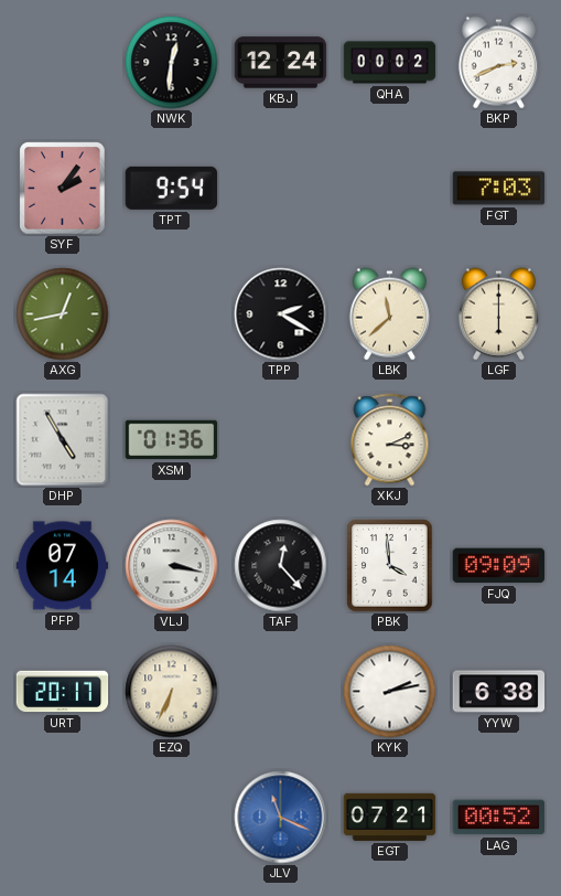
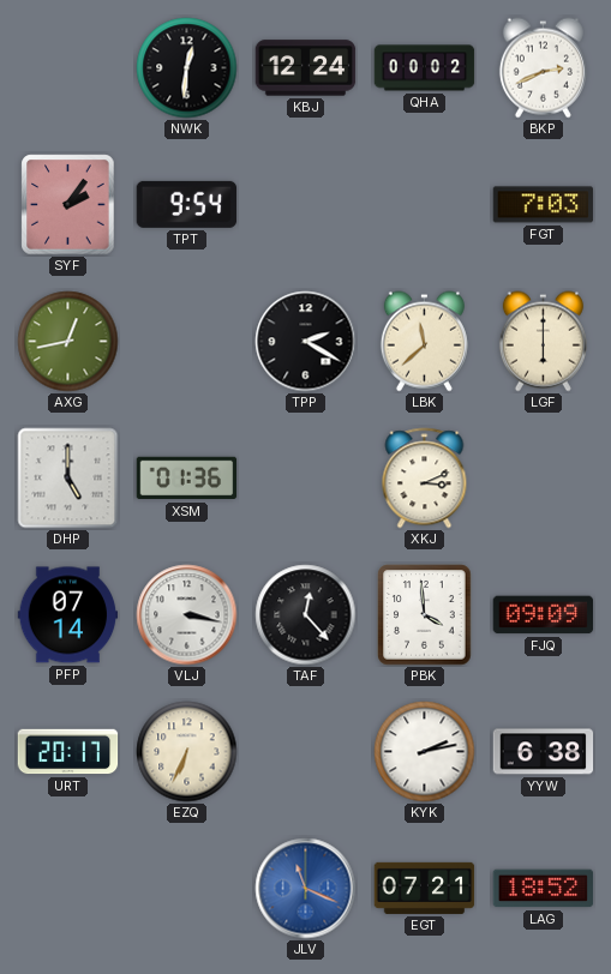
DHP: 4:55 -> 5:00 (68, 479)
LAG: 00:52 -> 18:52 (544, 889)
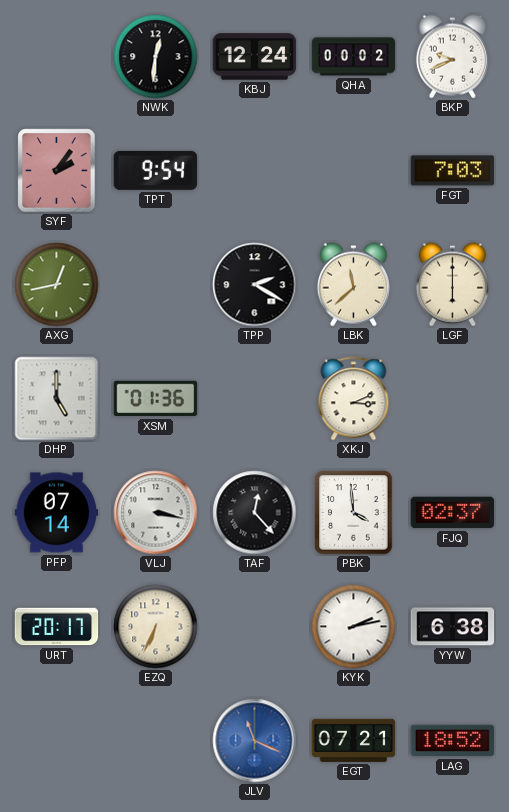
BKP: 2:41 -> 9:41 (452, 57)
FJQ: 09:09 -> 02:37 (453, 513)
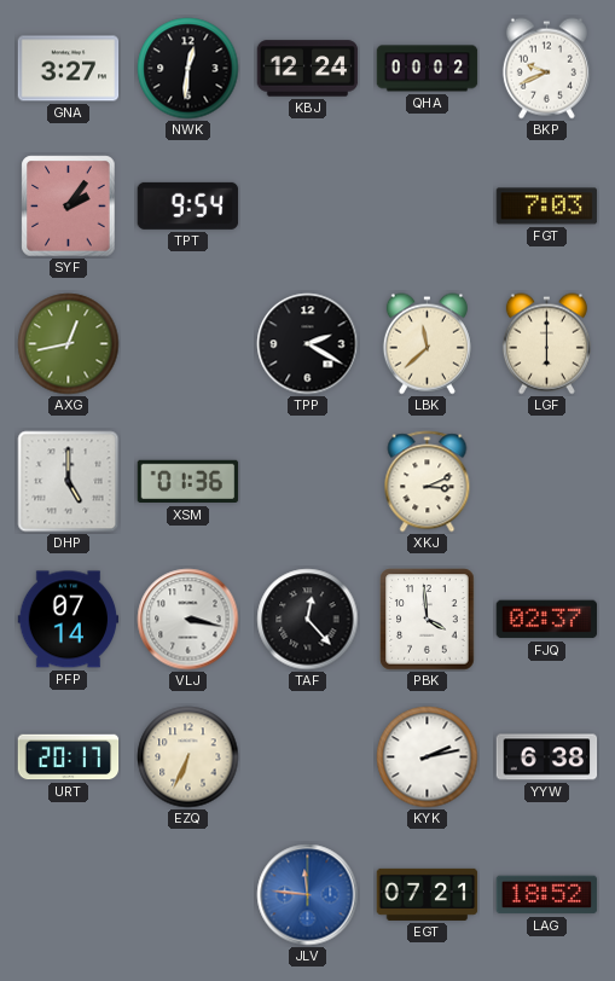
GNA: none -> 3:27 (69, 69)
JLV: 11:19 -> 11:46 (308, 895)
